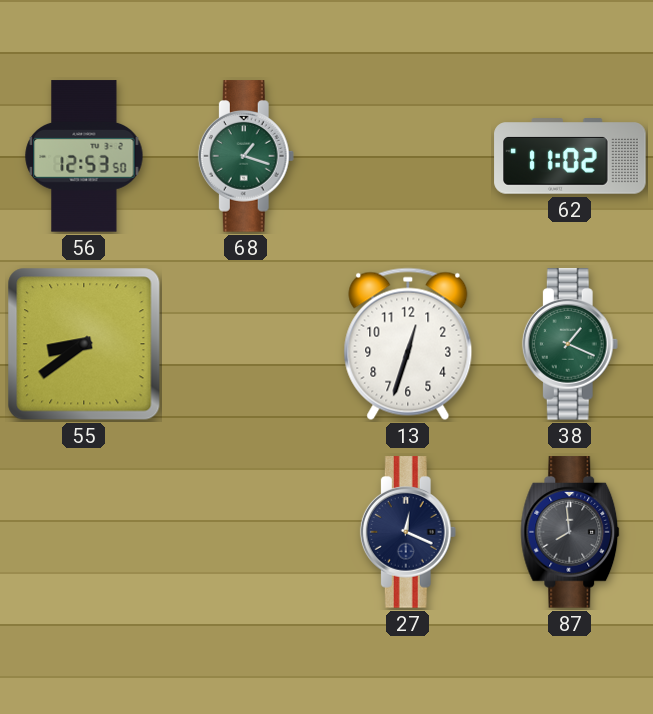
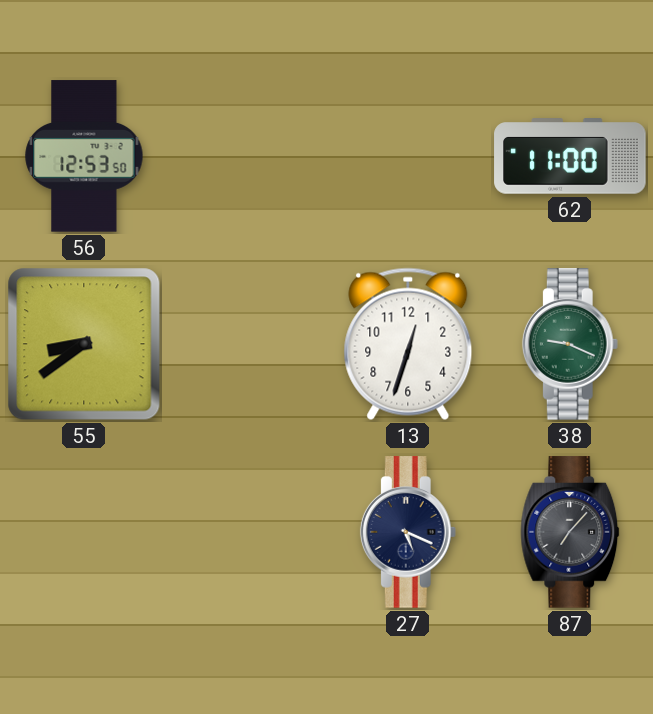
68: 1:18 -> none (246, 156)
62: 11:02 -> 11:00 (570, 156)
38: 1:19 -> 9:19 (570, 344)
27: 12:19 -> 5:19 (408, 532)
87: 7:59 -> 7:07 (570, 532)
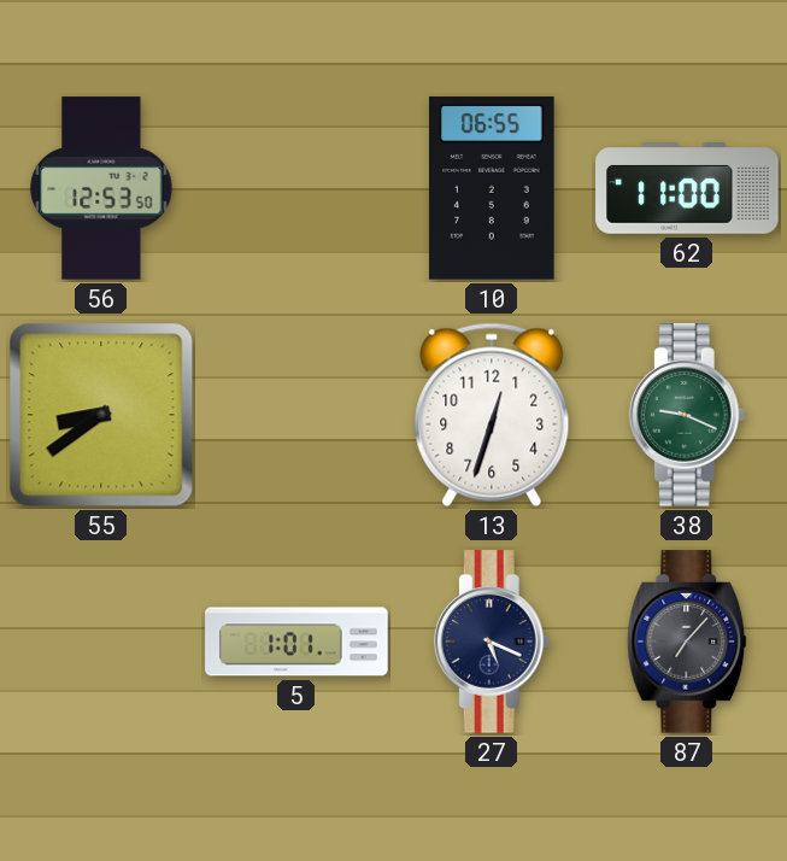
10: none -> 06:55 (492, 188)
5: none -> 1:01 (296, 642)
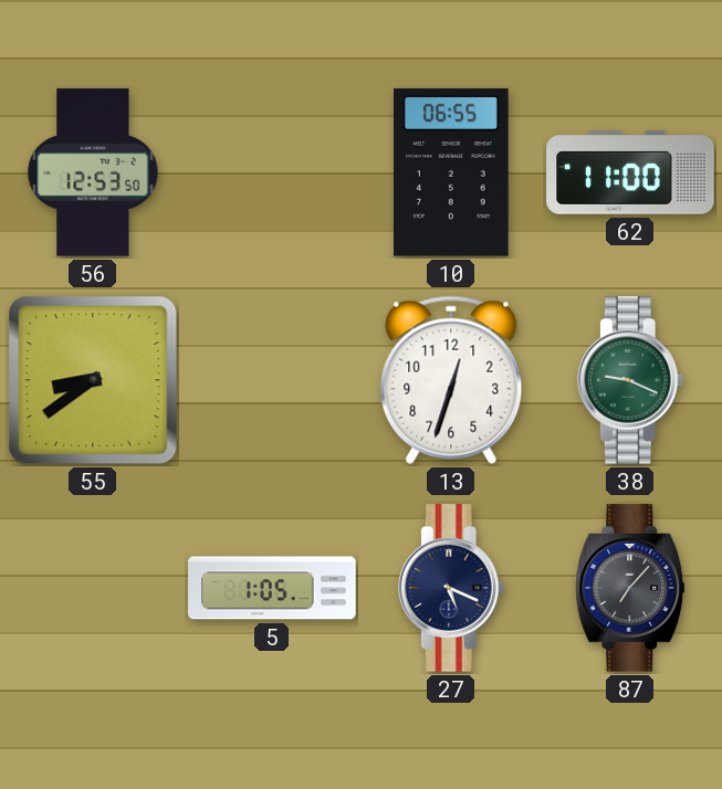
5: 1:01 -> 1:05 (272, 588)
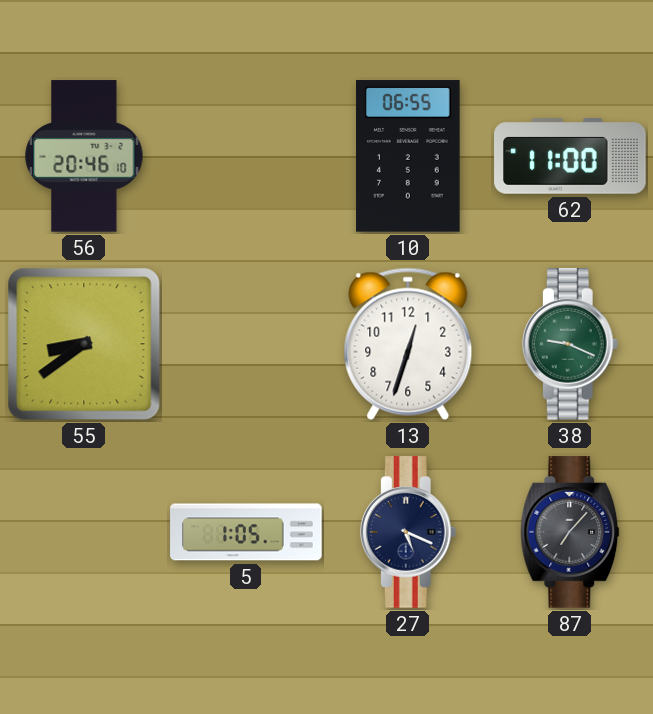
56: 12:53 -> 20:46 (84, 156)
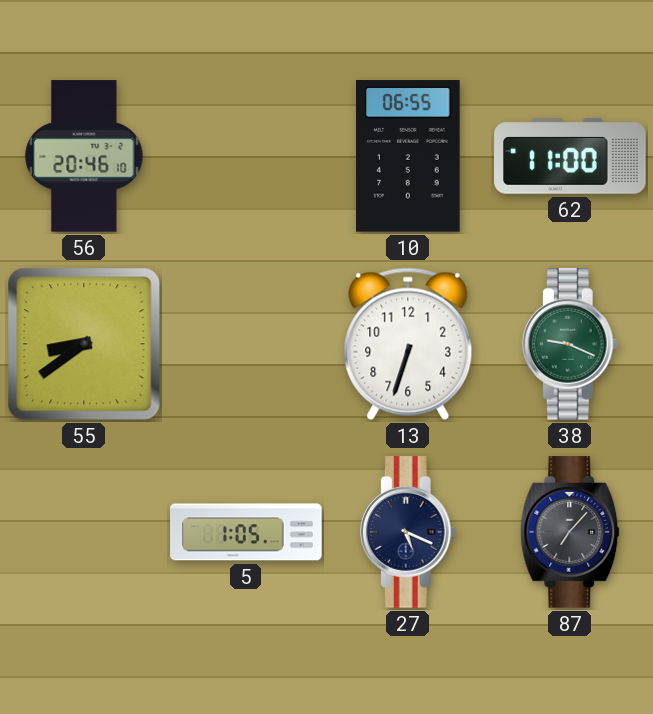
13: 12:33 -> 6:33 (408, 344)
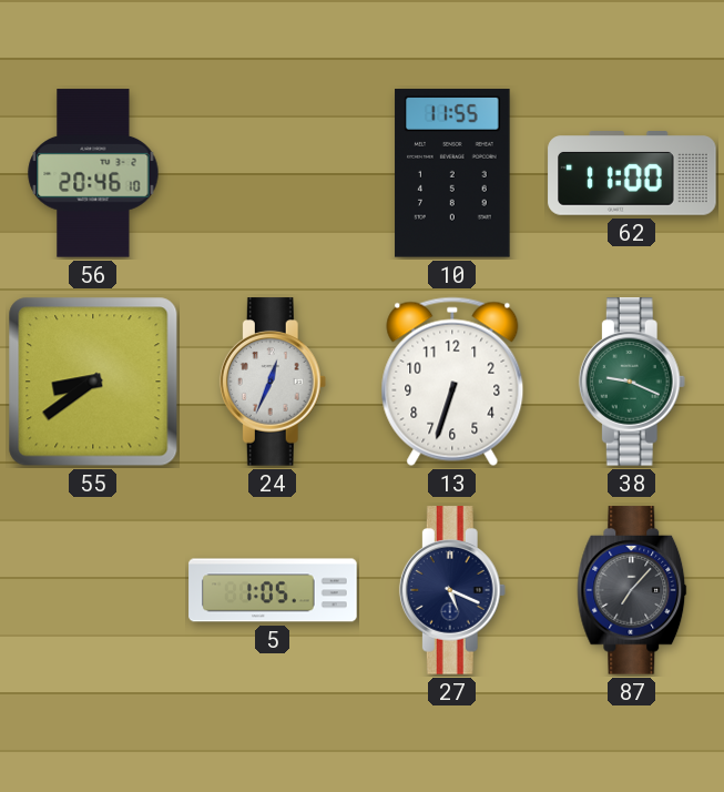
10: 06:55 -> 11:55 (452, 173)
24: none -> 12:34 (273, 382)
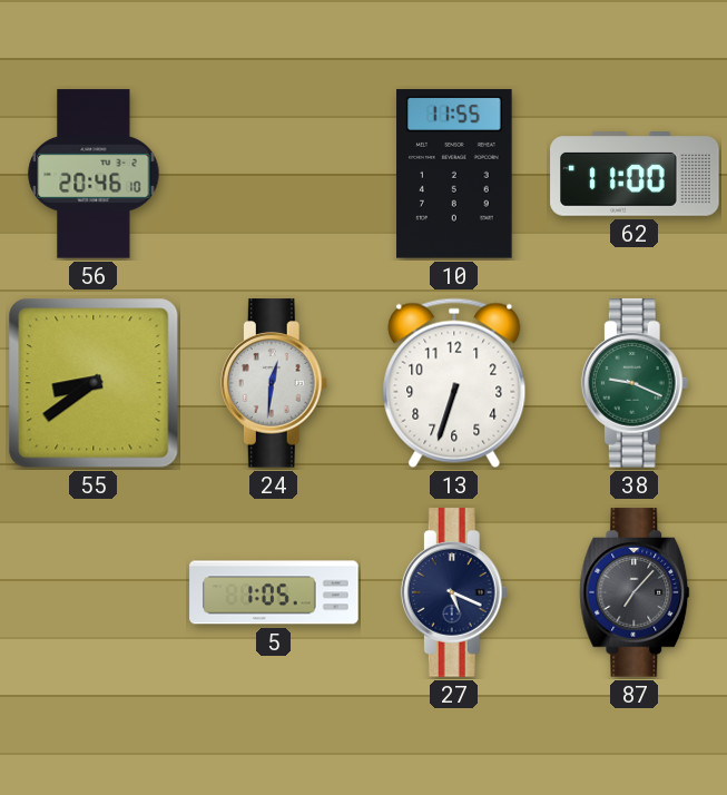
24: 12:34 -> 12:31 (274, 383)
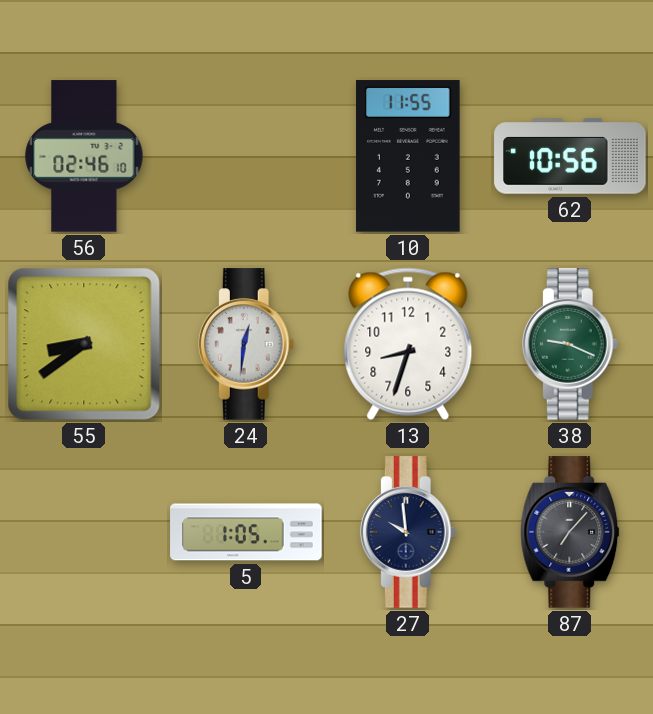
56: 20:46 -> 02:46 (84, 156)
62: 11:00 -> 10:56 (570, 156)
13: 6:33 -> 8:33 (408, 344)
27: 5:19 -> 9:59 (408, 532)
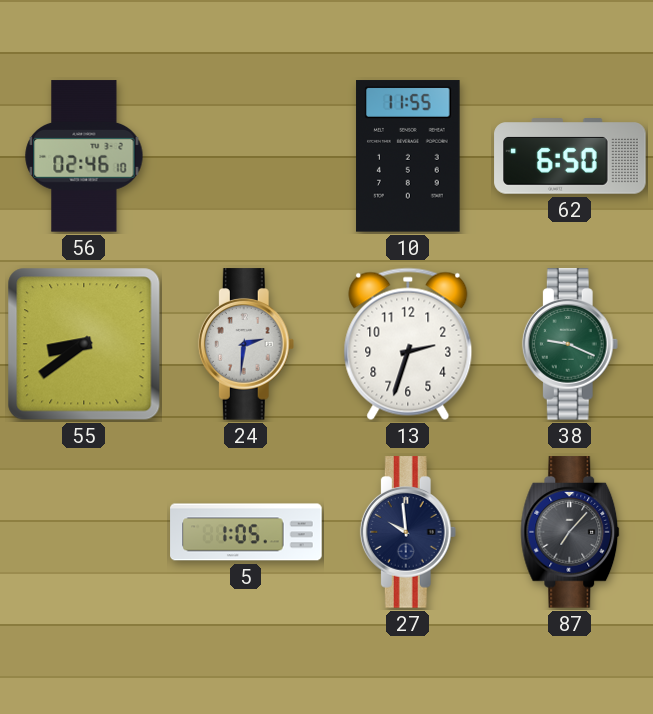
62: 10:56 -> 6:50 (570, 156)
24: 12:31 -> 2:31 (246, 344)
13: 8:33 -> 2:33 (408, 344)
